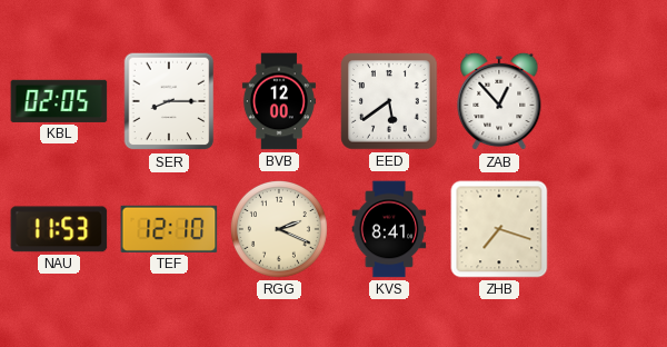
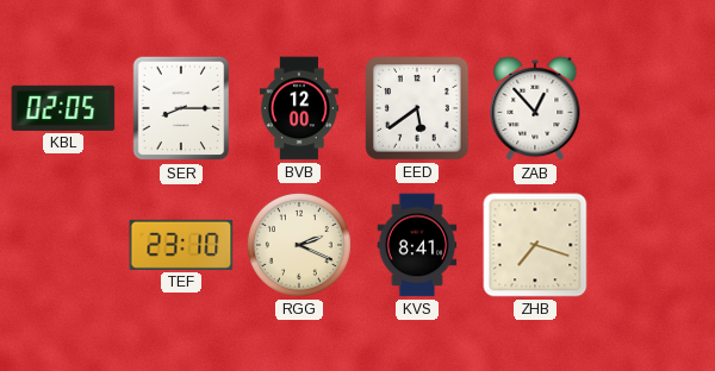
NAU: 11:53 -> none (59, 229)
TEF: 12:10 -> 23:10 (181, 245)
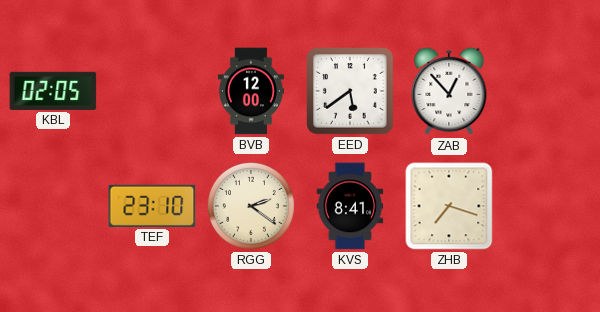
SER: 8:15 -> none (181, 108)
RGG: 2:19 -> 2:21 (251, 206)
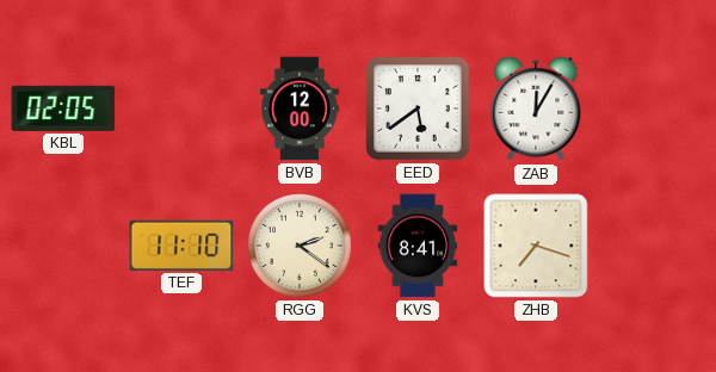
ZAB: 12:53 -> 12:05 (536, 108)
TEF: 23:10 -> 11:10 (181, 246)
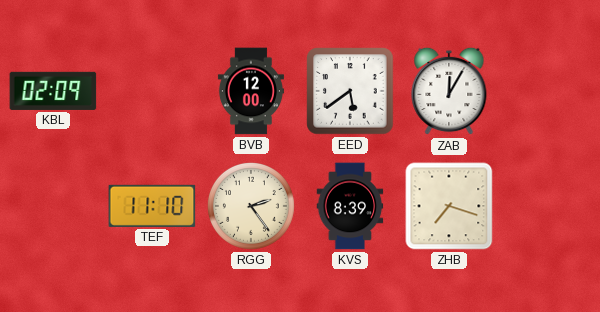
KBL: 02:05 -> 02:09 (53, 91)
RGG: 2:21 -> 2:24 (251, 206)
KVS: 8:41 -> 8:39 (350, 206)
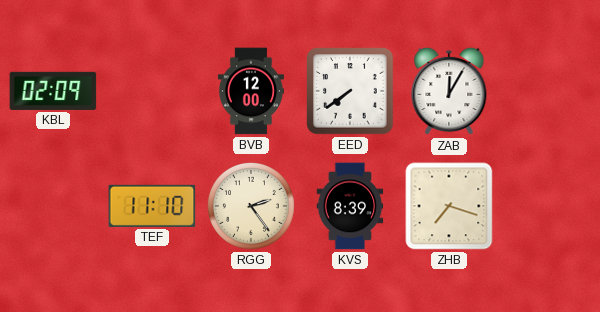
EED: 5:39 -> 7:39 (350, 91)
